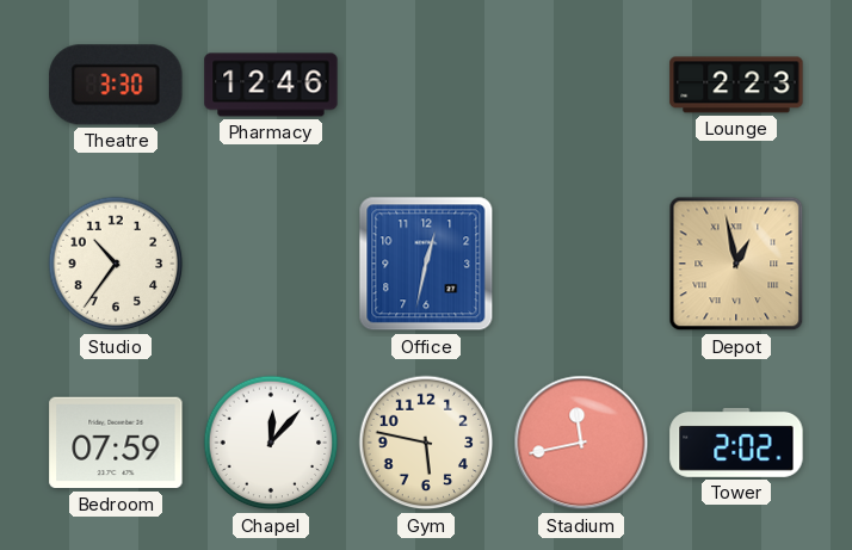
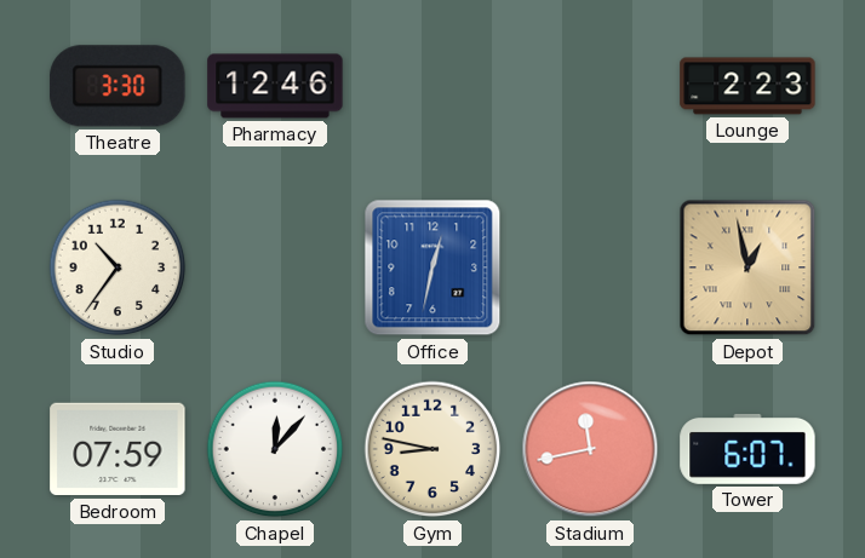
Gym: 5:47 -> 8:47 (432, 449)
Tower: 2:02 -> 6:07 (747, 449)
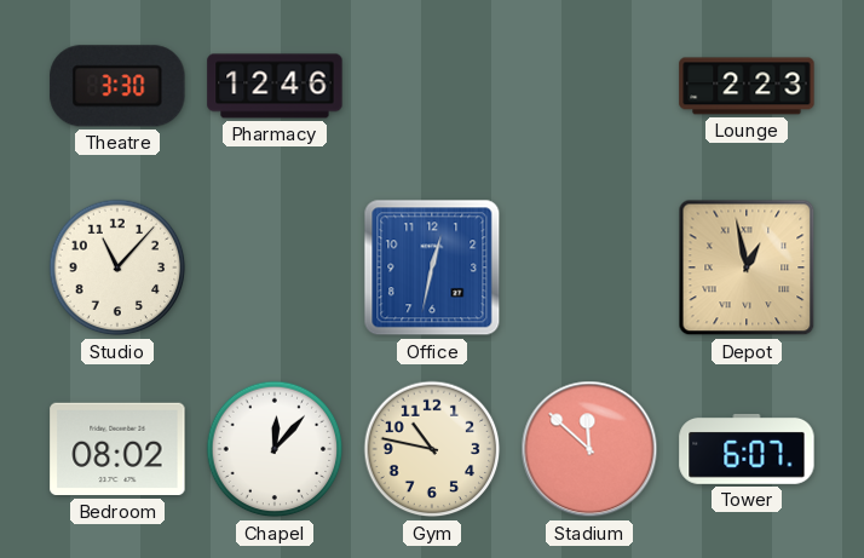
Studio: 10:36 -> 11:07 (117, 268)
Bedroom: 07:59 -> 08:02 (117, 449)
Gym: 8:47 -> 10:47 (432, 449)
Stadium: 11:43 -> 11:52 (589, 449)
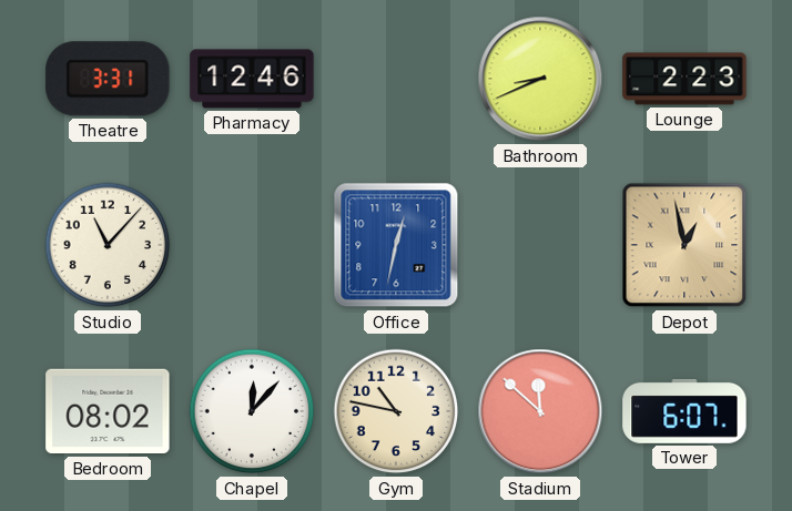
Theatre: 3:30 -> 3:31 (108, 79)
Bathroom: none -> 8:41 (540, 79)
